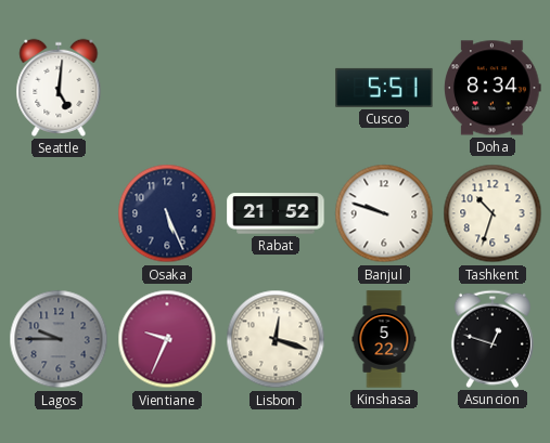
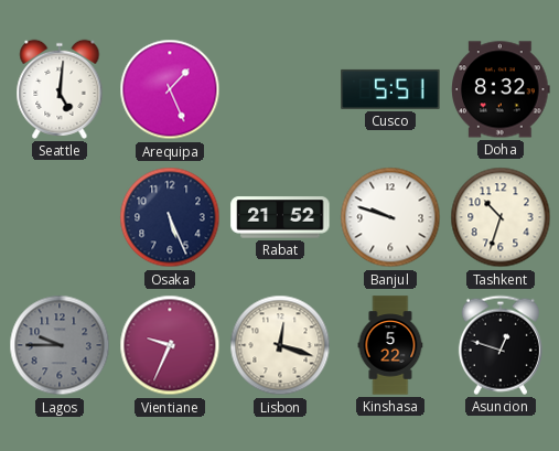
Arequipa: none -> 1:26 (170, 89)
Doha: 8:34 -> 8:32 (501, 89)
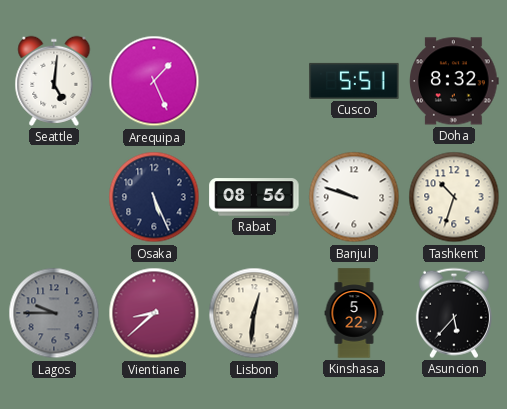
Rabat: 21:52 -> 08:56 (254, 197)
Vientiane: 9:34 -> 8:38 (154, 313)
Lisbon: 12:18 -> 12:31 (254, 313)
Asuncion: 12:48 -> 5:37 (454, 313)
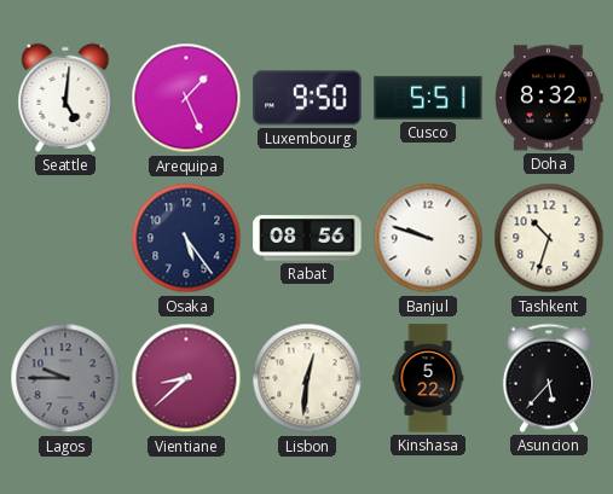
Luxembourg: none -> 9:50 (307, 98)
Osaka: 5:26 -> 5:24 (186, 238)
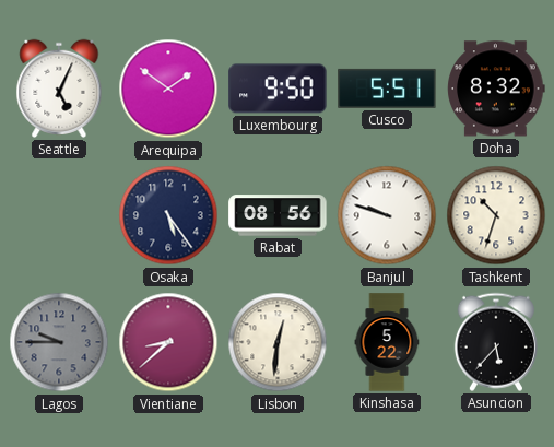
Seattle: 5:01 -> 5:04 (59, 89)
Arequipa: 1:26 -> 1:51 (168, 89)
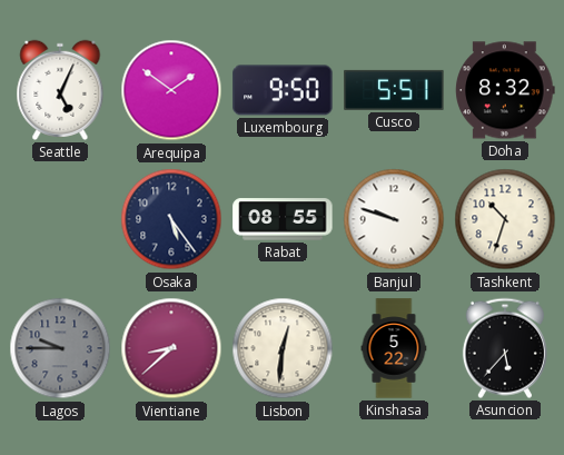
Rabat: 08:56 -> 08:55 (283, 219)
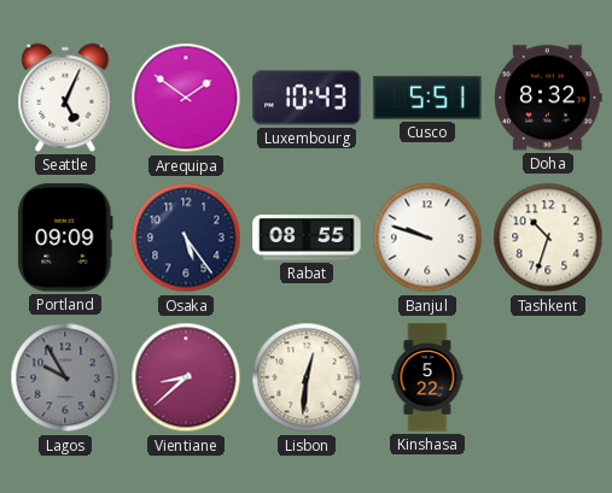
Luxembourg: 9:50 -> 10:43 (307, 98)
Portland: none -> 09:09 (65, 237)
Lagos: 9:45 -> 9:55 (65, 377)
Asuncion: 5:37 -> none (505, 348)
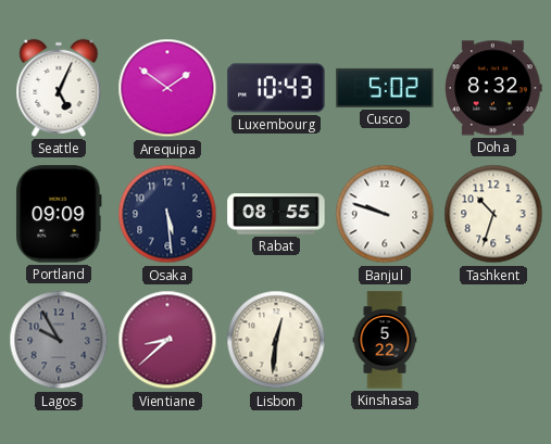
Cusco: 5:51 -> 5:02 (385, 88)
Osaka: 5:24 -> 5:29 (167, 214)
